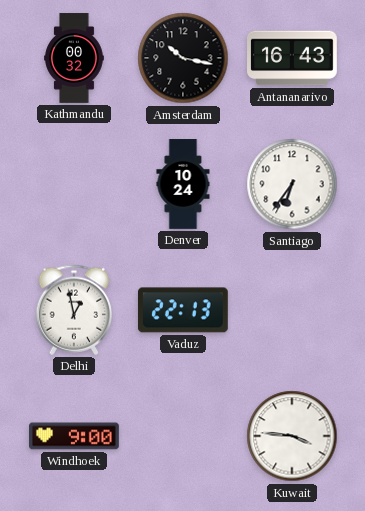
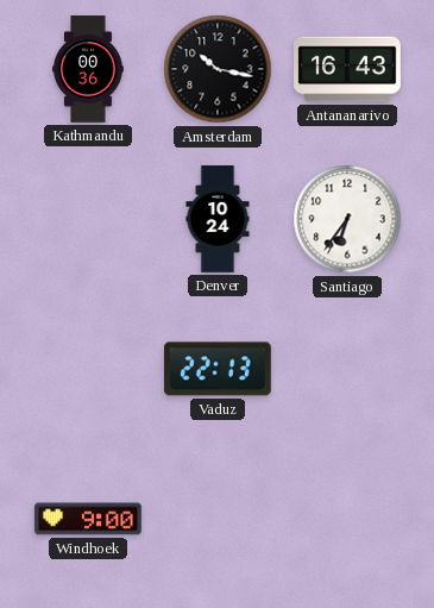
Kathmandu: 00:32 -> 00:36 (88, 69)
Delhi: 12:58 -> none (74, 310)
Kuwait: 3:46 -> none (292, 436)
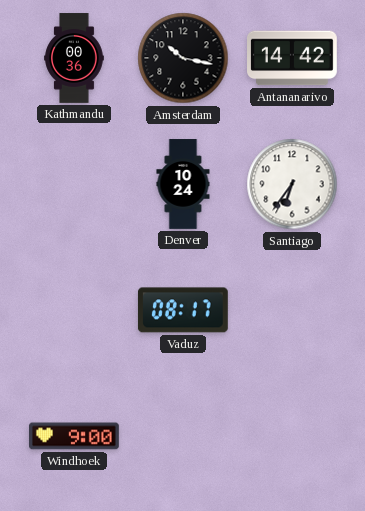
Antananarivo: 16:43 -> 14:42 (293, 58)
Vaduz: 22:13 -> 08:17 (183, 310)
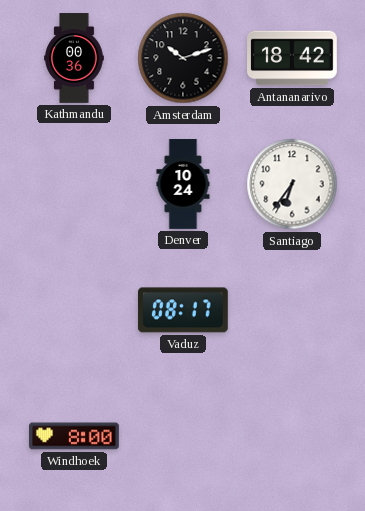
Amsterdam: 10:17 -> 10:12 (183, 58)
Antananarivo: 14:42 -> 18:42 (293, 58)
Windhoek: 9:00 -> 8:00 (75, 436)
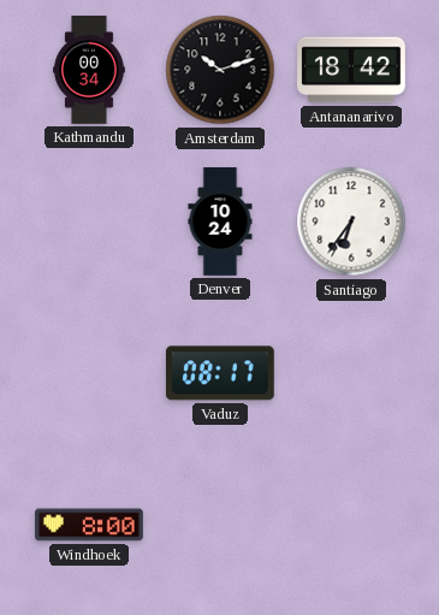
Kathmandu: 00:36 -> 00:34 (89, 70)
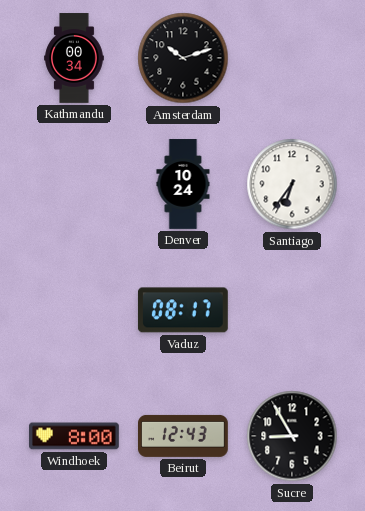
Antananarivo: 18:42 -> none (352, 70)
Beirut: none -> 12:43 (184, 436)
Sucre: none -> 8:55 (292, 436)
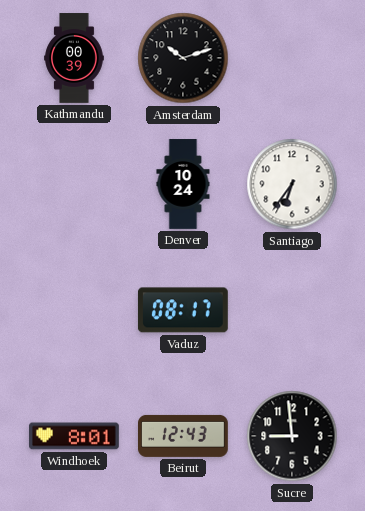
Kathmandu: 00:34 -> 00:39 (74, 58)
Windhoek: 8:00 -> 8:01 (75, 436)
Sucre: 8:55 -> 8:59 (292, 436)
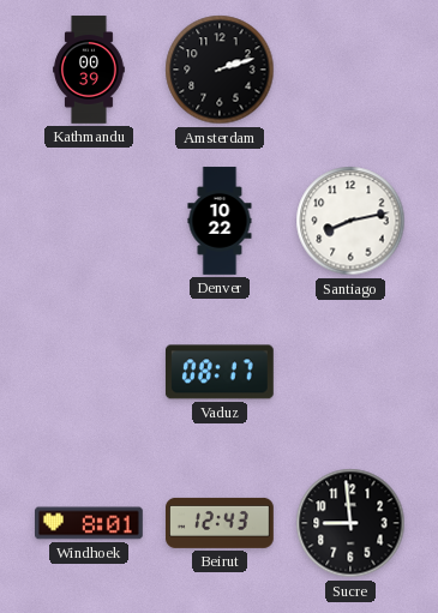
Amsterdam: 10:12 -> 2:12 (220, 70)
Denver: 10:24 -> 10:22 (220, 221)
Santiago: 6:36 -> 8:13 (350, 221)
